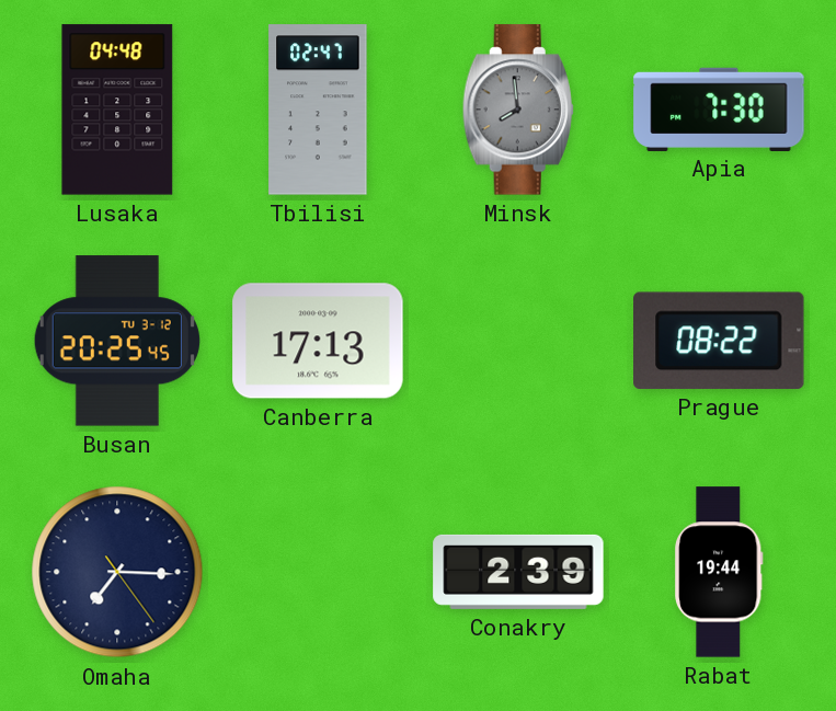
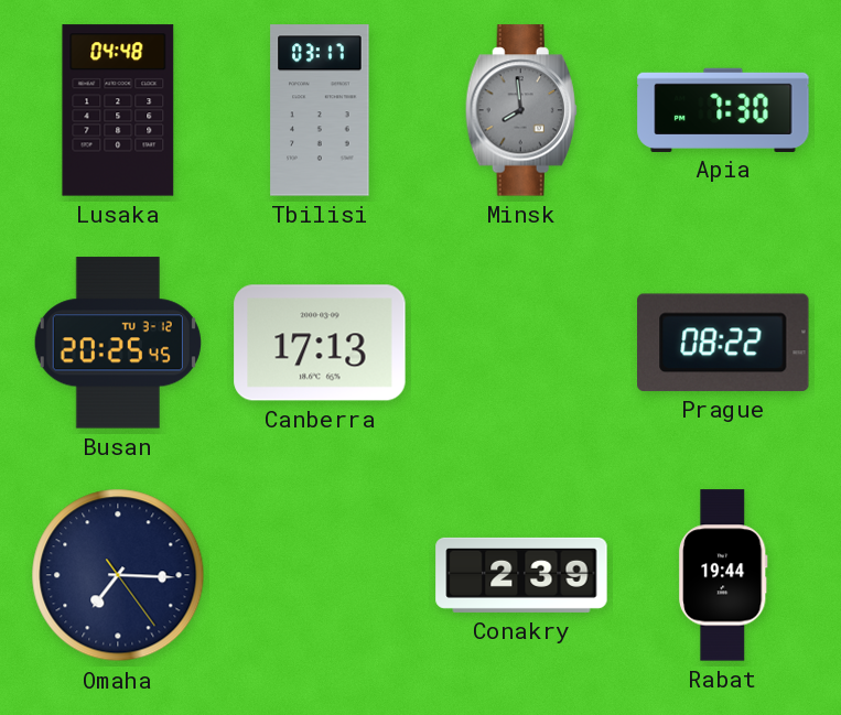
Tbilisi: 02:47 -> 03:17 (320, 110)
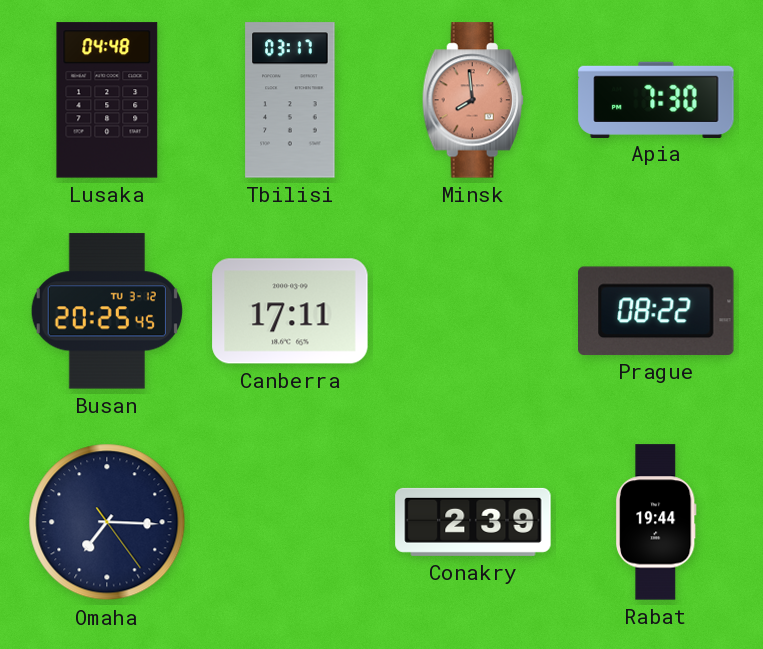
Minsk dial: grey -> salmon (473, 100)
Canberra: 17:13 -> 17:11 (290, 311)
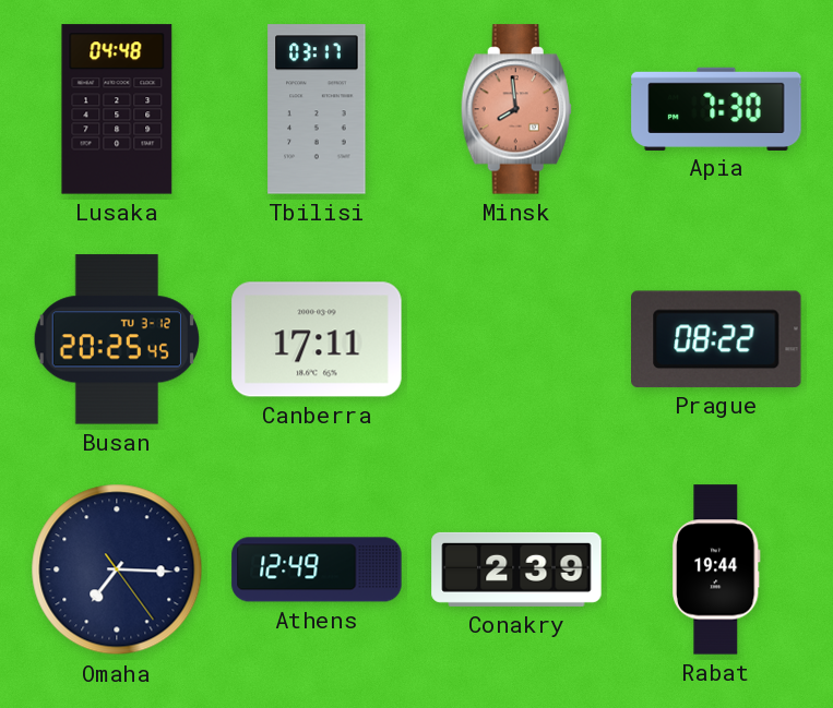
Athens: none -> 12:49 (317, 569)
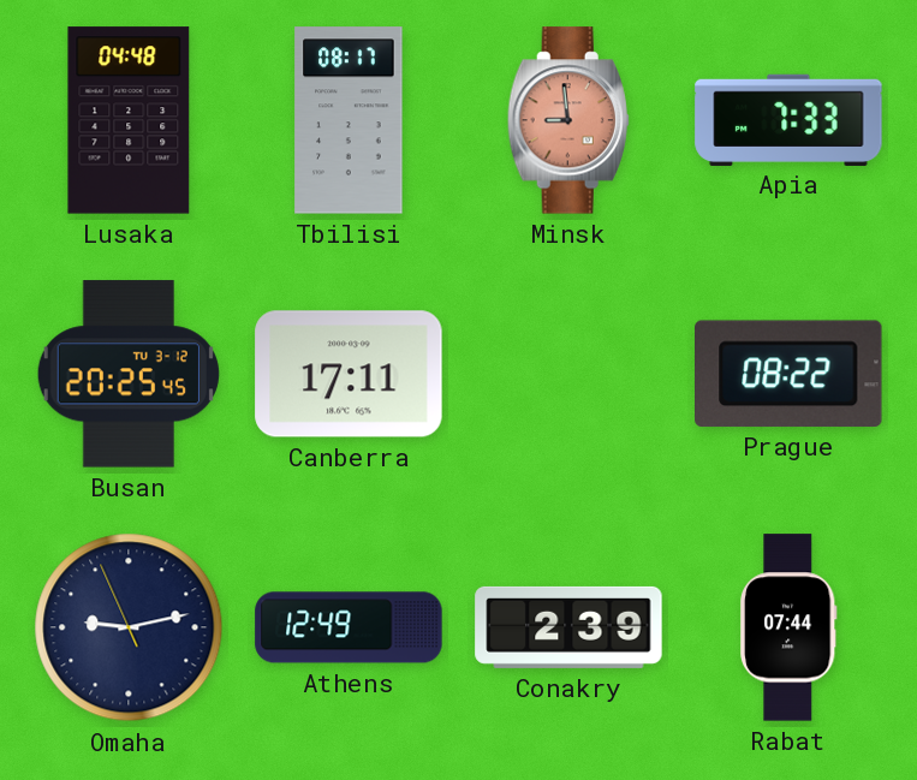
Tbilisi: 03:17 -> 08:17 (349, 120)
Minsk: 7:59 -> 8:59 (568, 120)
Apia: 7:30 -> 7:33 (788, 119)
Omaha: 7:15 -> 9:12 (129, 627)
Rabat: 19:44 -> 07:44 (790, 627)
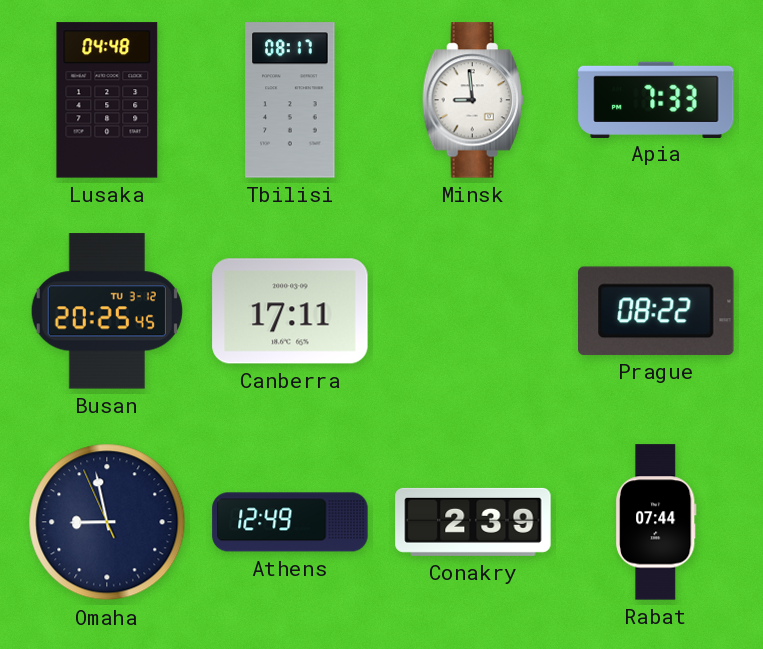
Minsk dial: salmon -> white (473, 100)
Omaha: 9:12 -> 8:57 (107, 522)
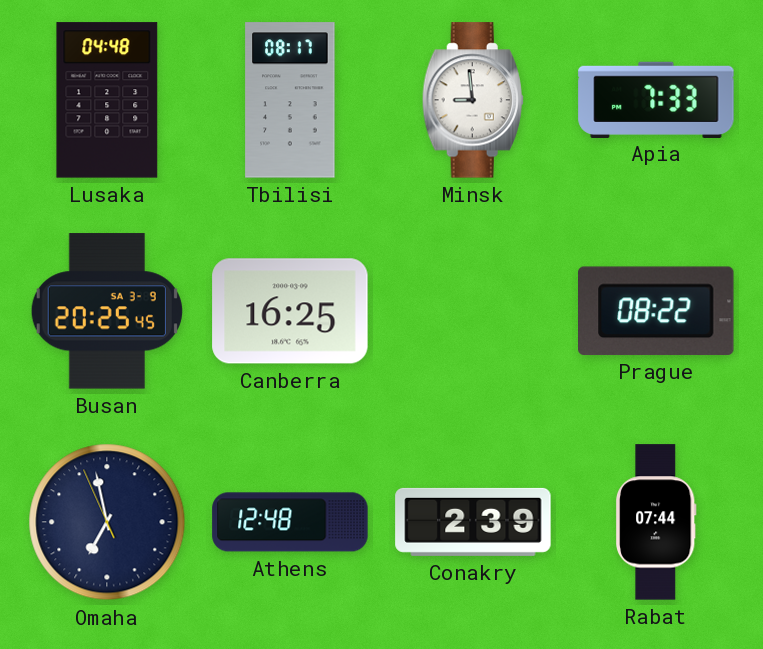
Busan date: TU 3-12 -> SA 3-9 (107, 311)
Canberra: 17:11 -> 16:25 (290, 311)
Omaha: 8:57 -> 6:57 (107, 522)
Athens: 12:49 -> 12:48 (290, 522)
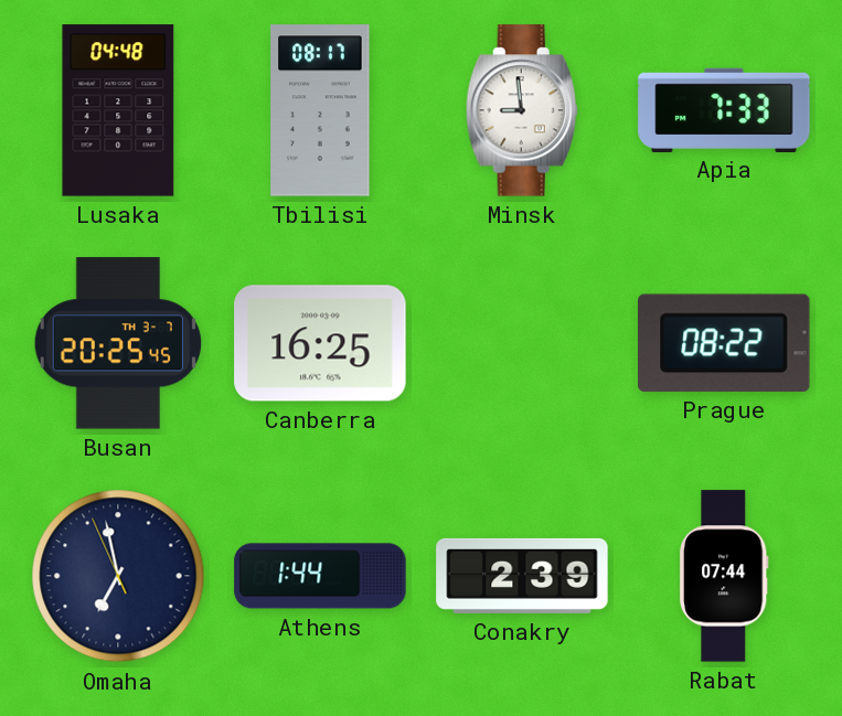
Busan date: SA 3-9 -> TH 3-7 (118, 343)
Athens: 12:48 -> 1:44 (320, 576)
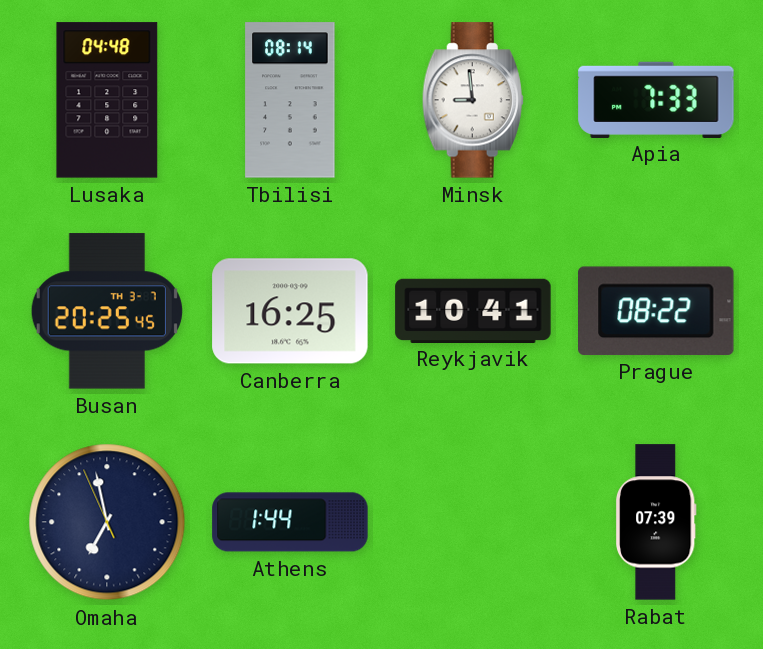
Tbilisi: 08:17 -> 08:14 (290, 100)
Reykjavik: none -> 10:41 (473, 310)
Conakry: 2:39 -> none (522, 576)
Rabat: 07:44 -> 07:39 (657, 522)
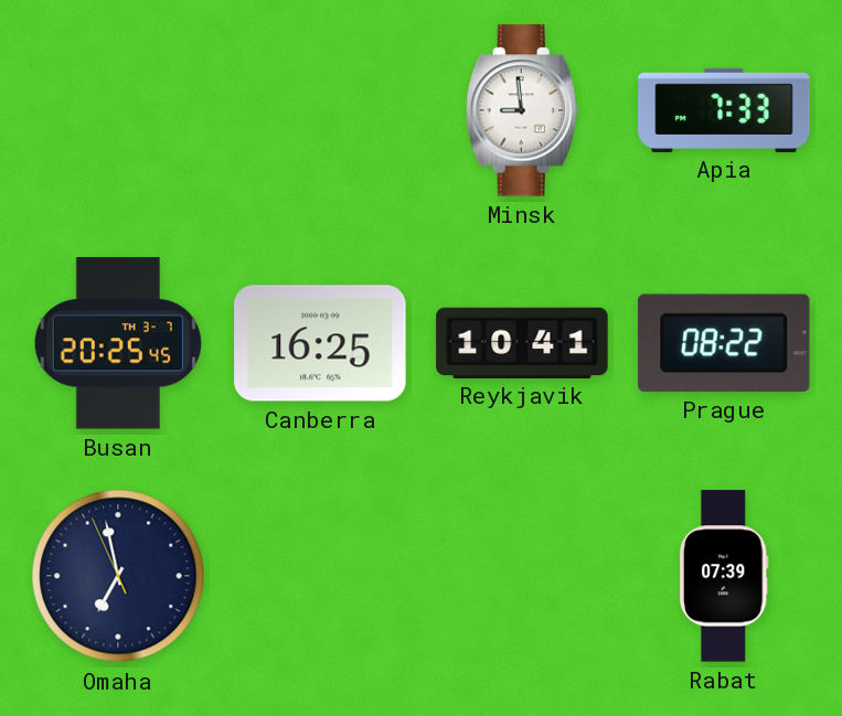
Lusaka: 04:48 -> none (107, 100)
Tbilisi: 08:14 -> none (290, 100)
Athens: 1:44 -> none (290, 522)
